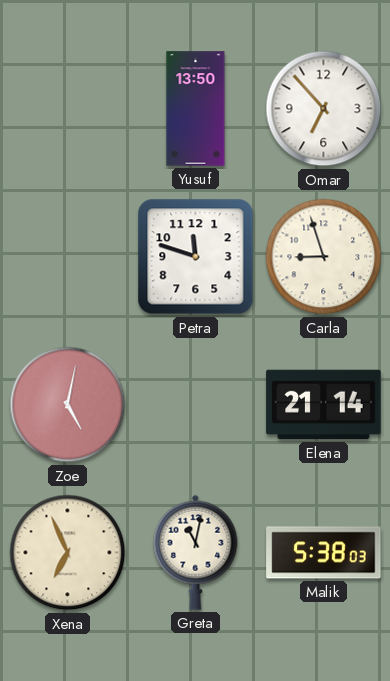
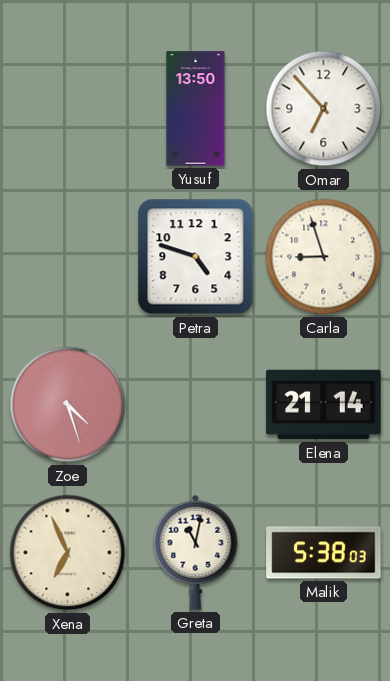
Petra: 11:48 -> 4:48 (196, 257)
Zoe: 5:02 -> 4:27 (68, 405)
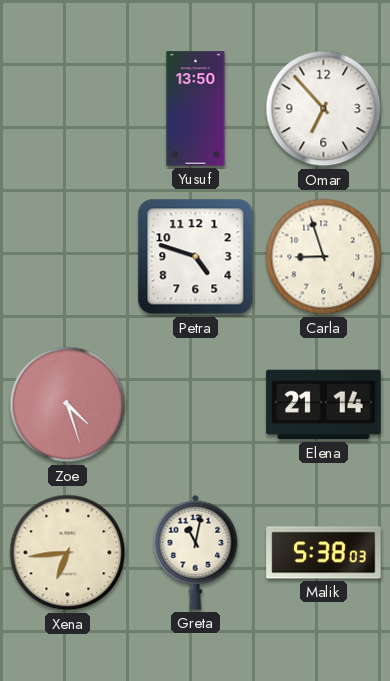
Xena: 6:56 -> 6:44 (68, 553)
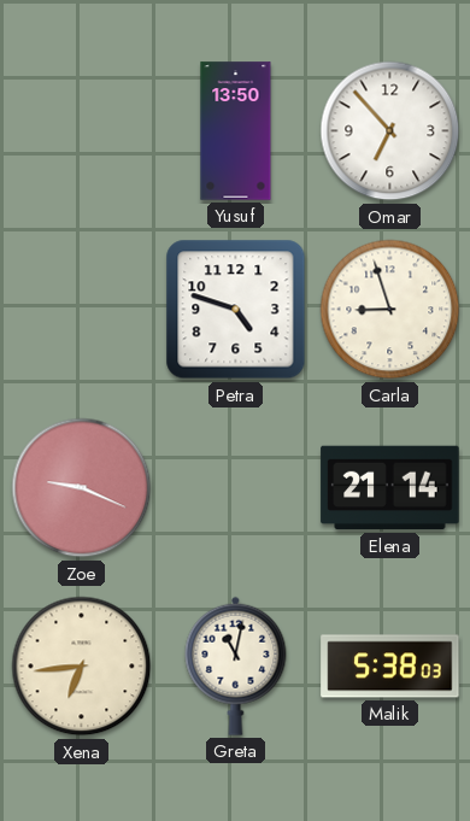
Zoe: 4:27 -> 9:19 (82, 488)
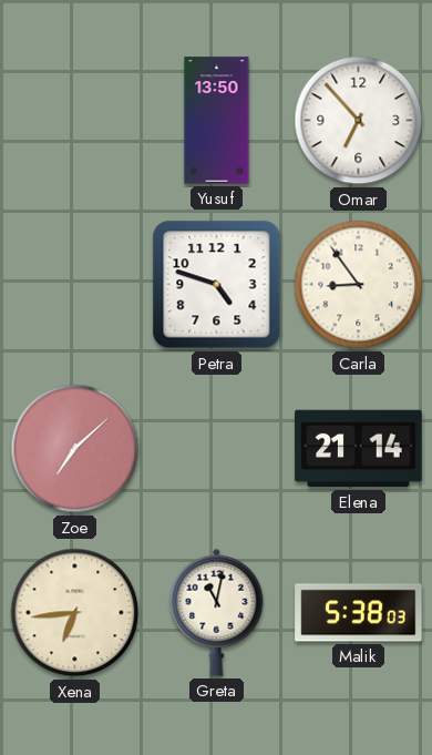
Carla: 8:57 -> 8:54 (359, 285)
Zoe: 9:19 -> 7:08 (75, 449)
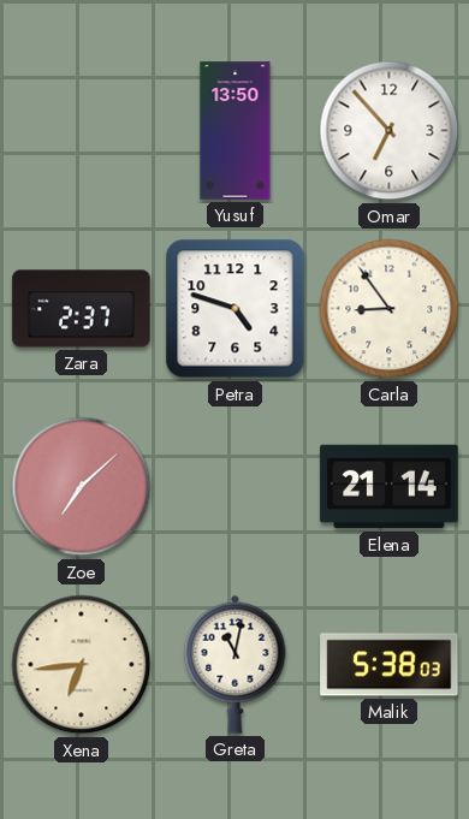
Zara: none -> 2:37 (82, 309)
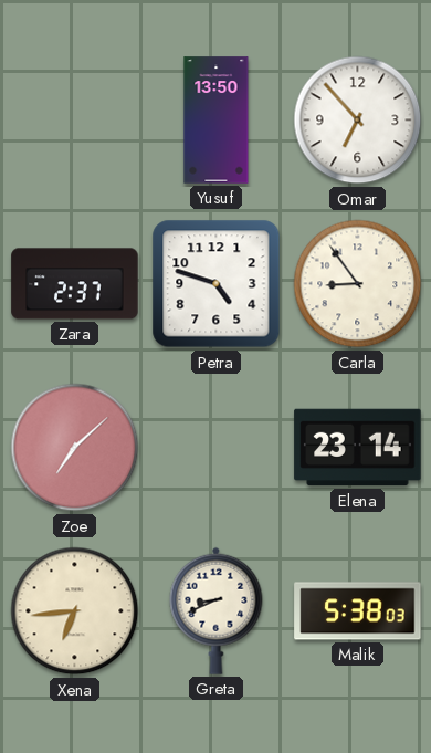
Elena: 21:14 -> 23:14 (358, 448)
Greta: 11:02 -> 8:41 (217, 610)
